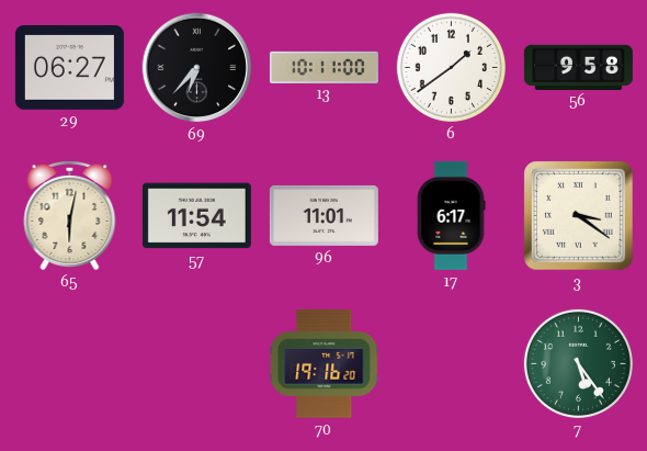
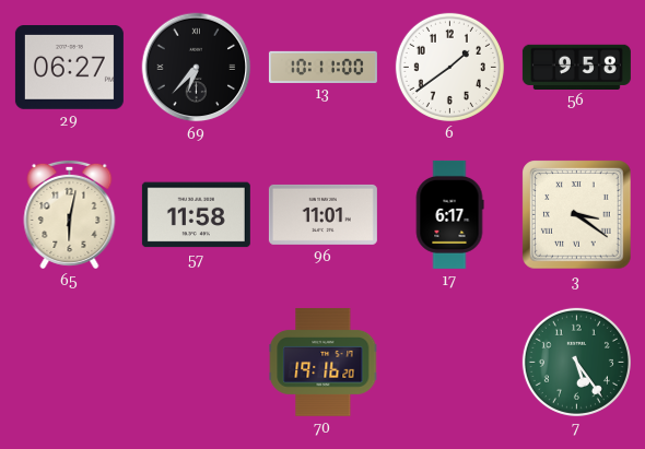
57: 11:54 -> 11:58 (196, 215)
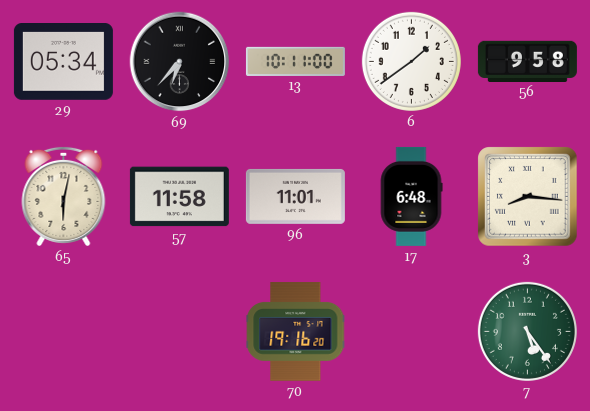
29: 06:27 -> 05:34 (63, 62)
17: 6:17 -> 6:48 (411, 196)
3: 3:21 -> 8:16 (528, 197)
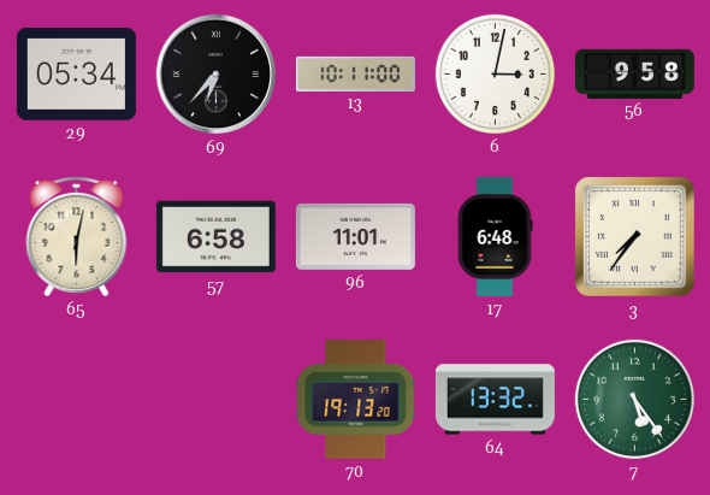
6: 1:39 -> 3:02 (495, 73)
57: 11:58 -> 6:58 (215, 237)
3: 8:16 -> 7:36 (635, 237)
70: 19:16 -> 19:13 (356, 400)
64: none -> 13:32 (495, 400)
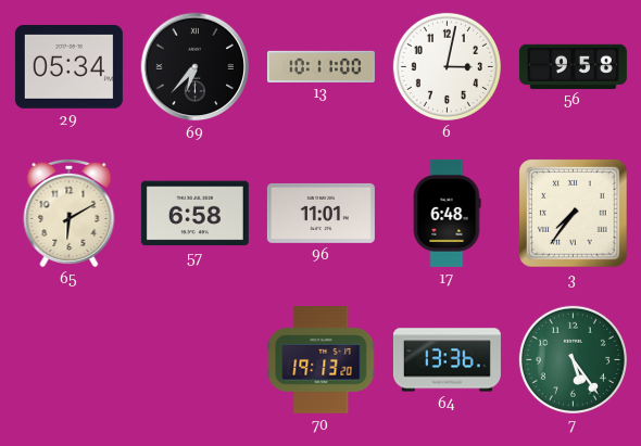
65: 6:02 -> 6:10 (70, 213)
64: 13:32 -> 13:36 (447, 360)
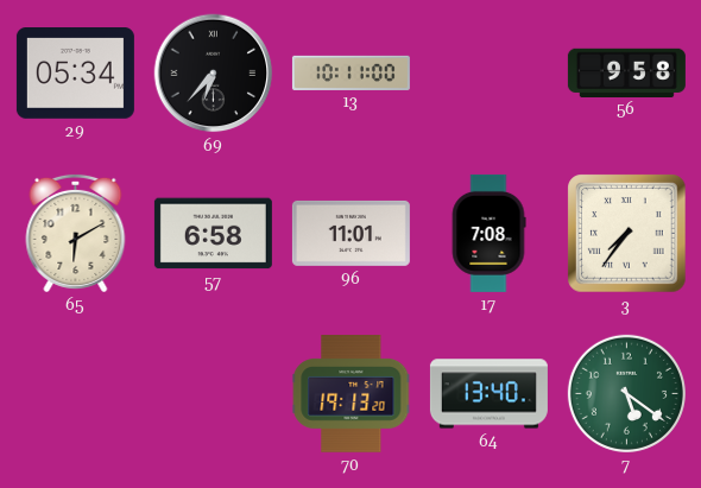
6: 3:02 -> none (447, 66)
17: 6:48 -> 7:08 (488, 233)
64: 13:36 -> 13:40 (488, 394)
7: 5:24 -> 5:21 (626, 393)
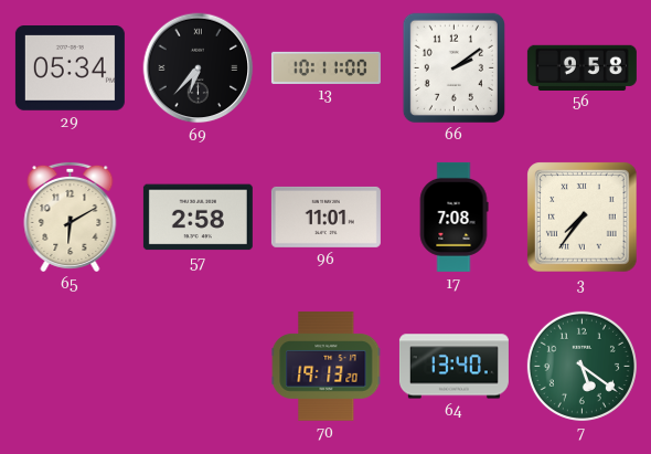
66: none -> 2:09 (453, 67)
57: 6:58 -> 2:58 (198, 218)
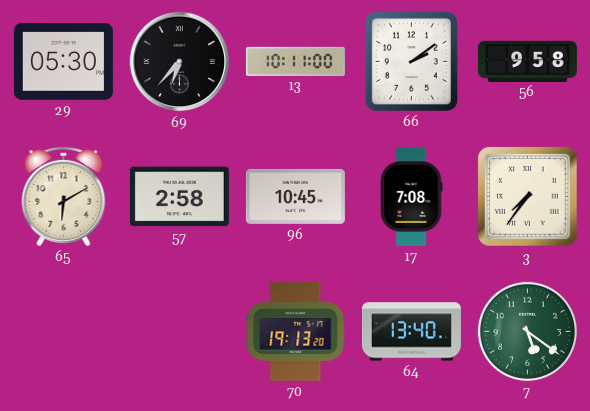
29: 05:34 -> 05:30 (63, 62)
96: 11:01 -> 10:45 (295, 196)
